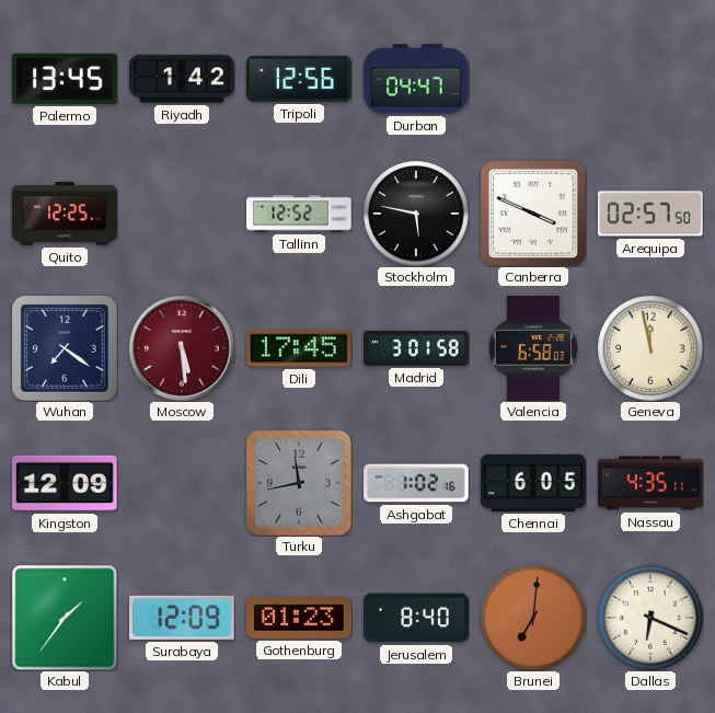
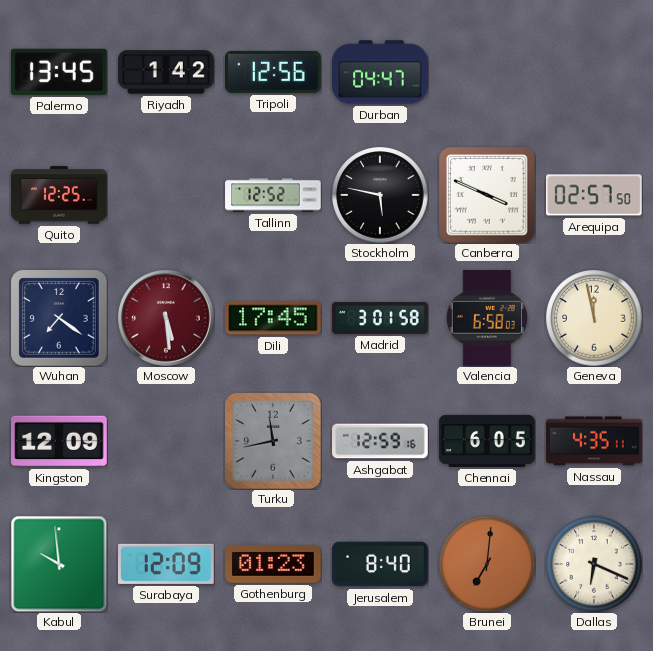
Ashgabat: 1:02 -> 12:59 (380, 441)
Kabul: 1:36 -> 9:59 (59, 564)
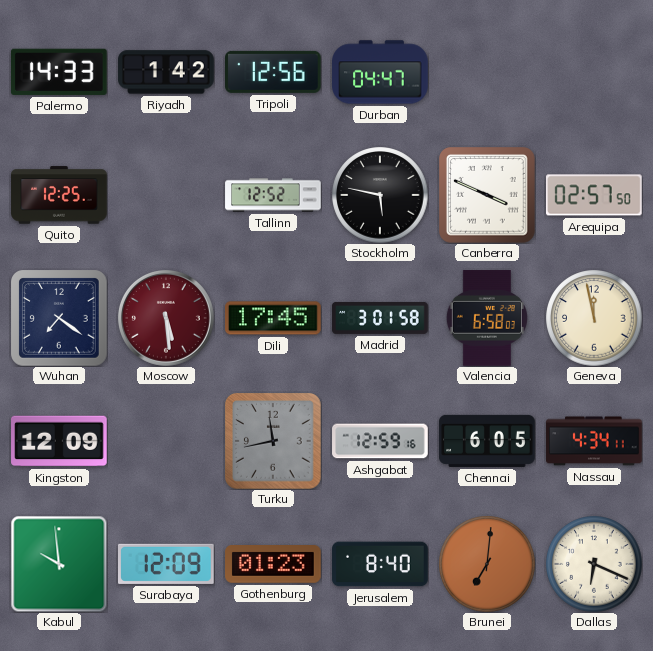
Palermo: 13:45 -> 14:33 (59, 72)
Nassau: 4:35 -> 4:34 (594, 441)
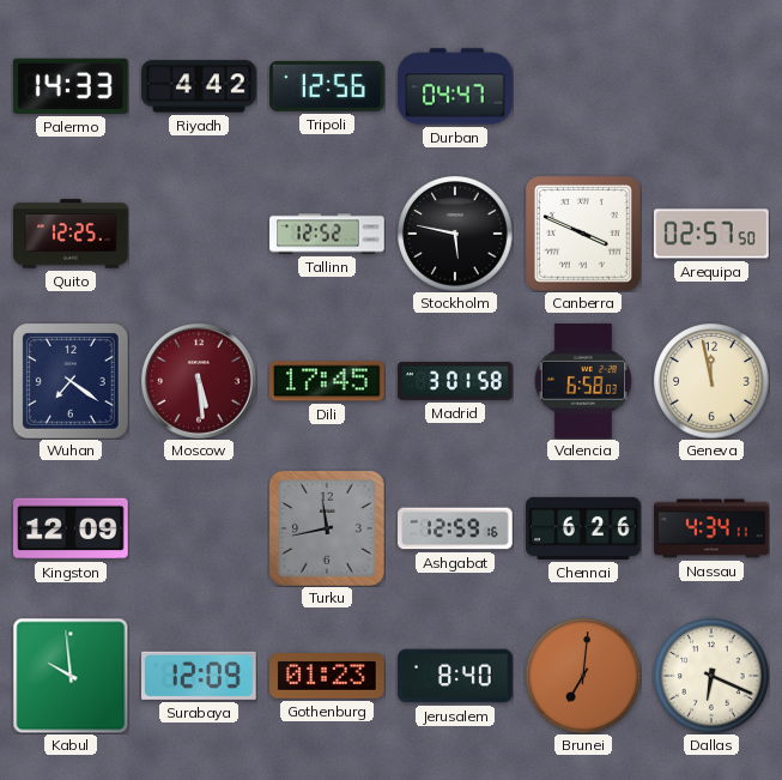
Riyadh: 1:42 -> 4:42 (199, 86)
Chennai: 6:05 -> 6:26 (583, 528)
